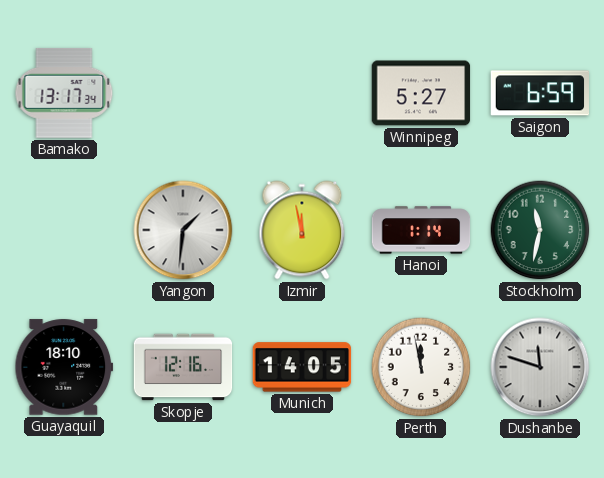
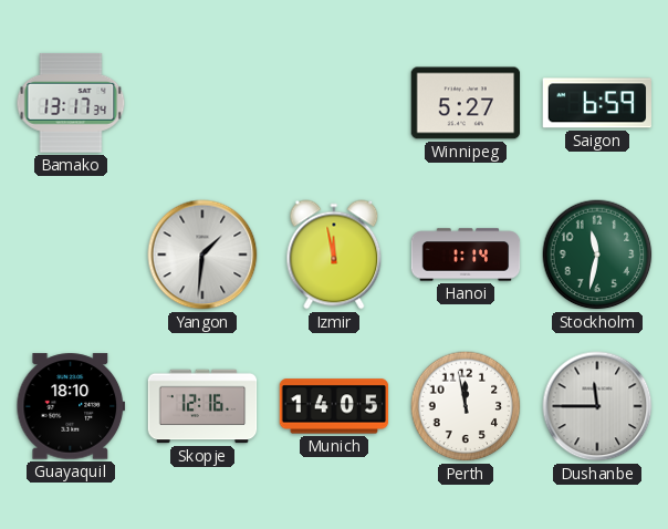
Dushanbe: 11:48 -> 11:45 (597, 406)
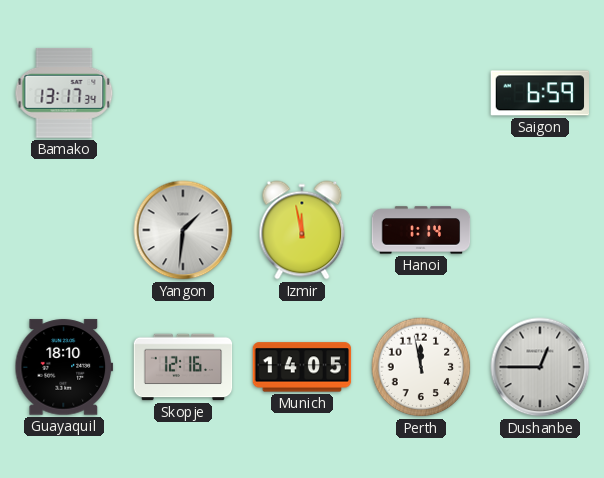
Winnipeg: 5:27 -> none (466, 103)
Stockholm: 11:32 -> none (597, 255)
Dushanbe: 11:45 -> 12:45 (540, 367)
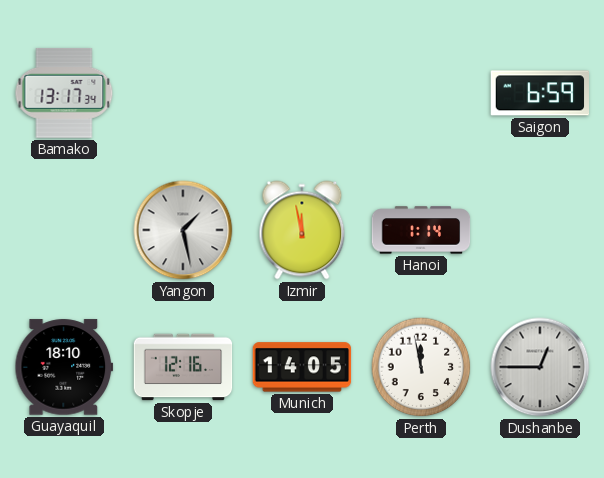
Yangon: 1:31 -> 1:28 (183, 230)
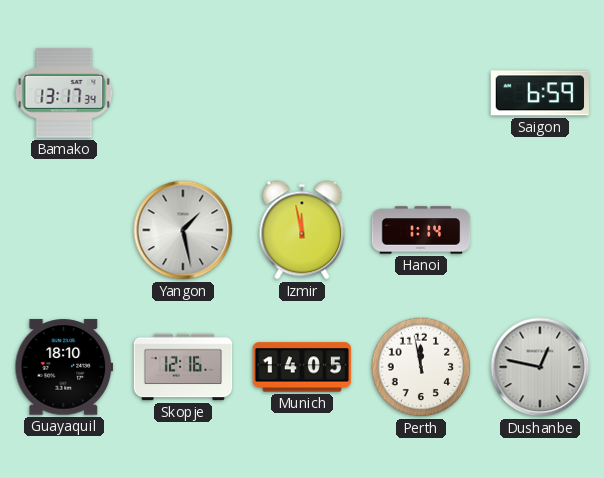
Dushanbe: 12:45 -> 12:47 (540, 367)
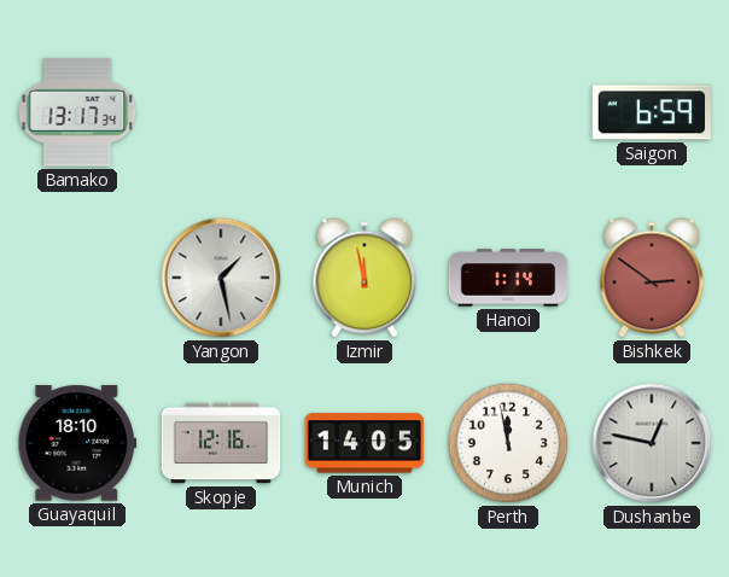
Bishkek: none -> 2:51 (652, 278)
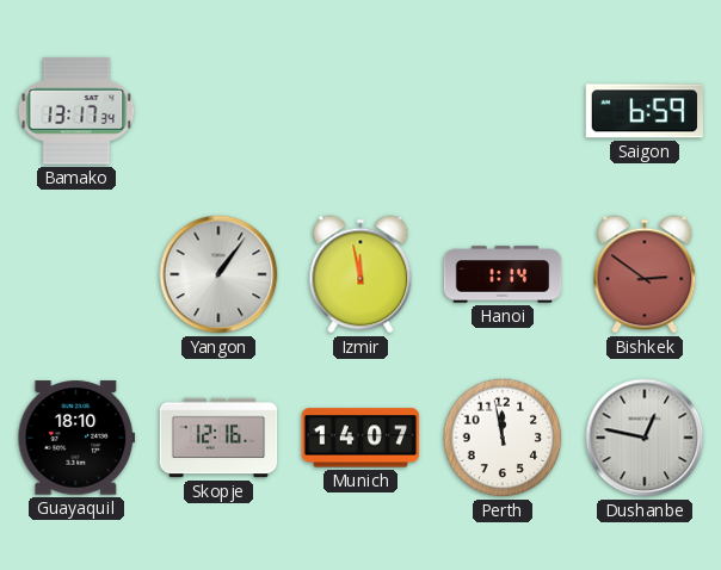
Yangon: 1:28 -> 1:06 (218, 274)
Munich: 14:05 -> 14:07 (360, 438)
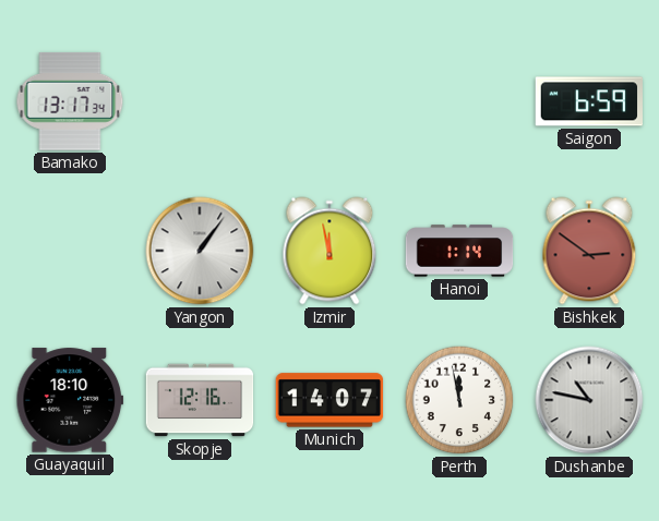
Dushanbe: 12:47 -> 10:47 (589, 400)
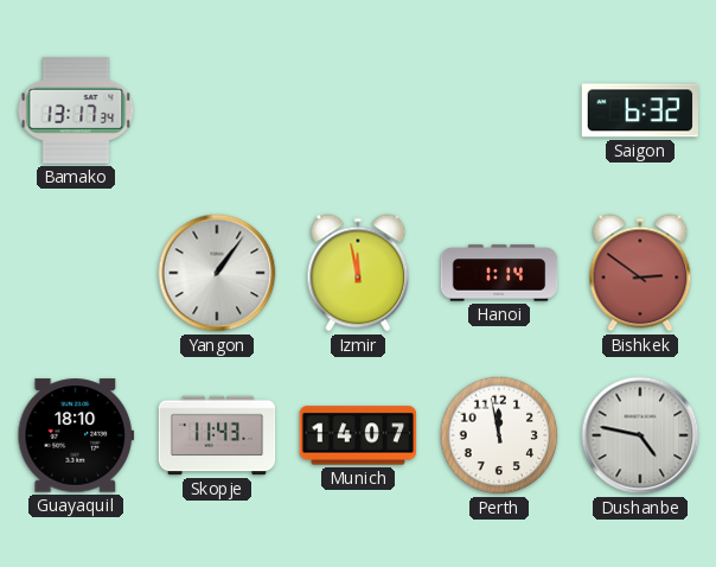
Saigon: 6:59 -> 6:32 (640, 110)
Skopje: 12:16 -> 11:43 (217, 435)
Dushanbe: 10:47 -> 4:47 (640, 435)
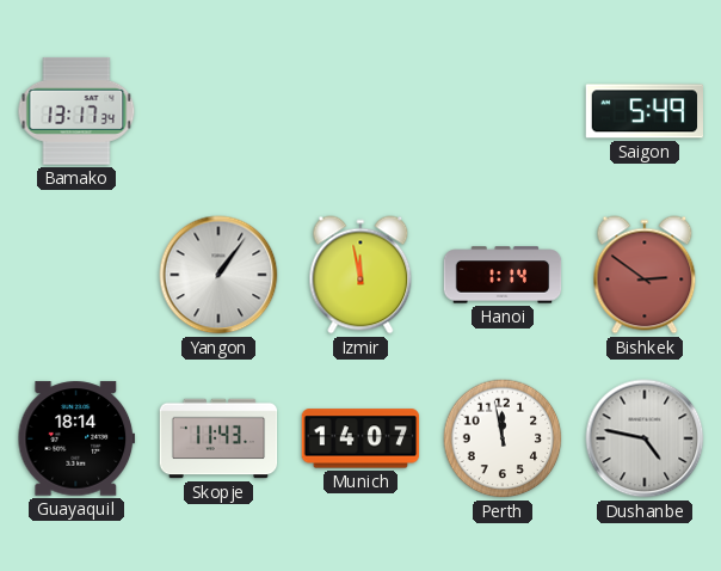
Saigon: 6:32 -> 5:49 (645, 111)
Guayaquil: 18:10 -> 18:14 (76, 438)
